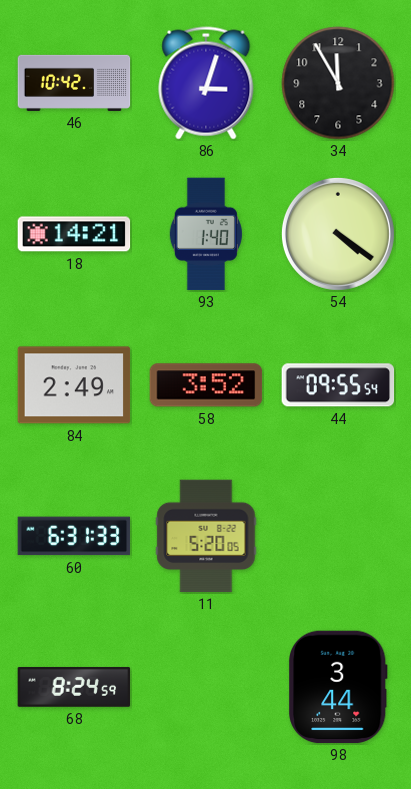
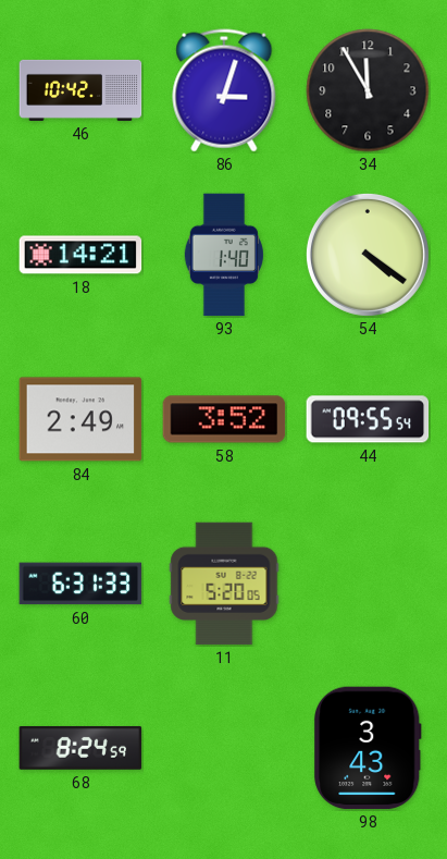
98: 3:44 -> 3:43 (369, 748)
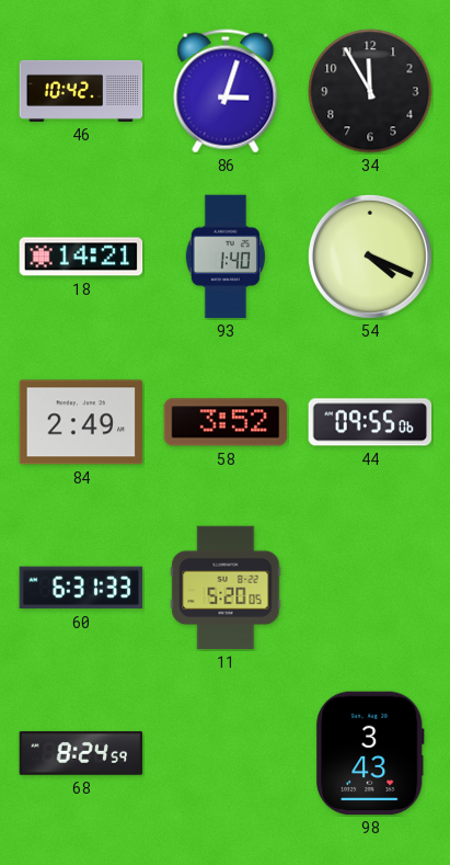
54: 4:21 -> 4:19 (370, 257)
44: 09:55:54 -> 09:55:06 (370, 422)
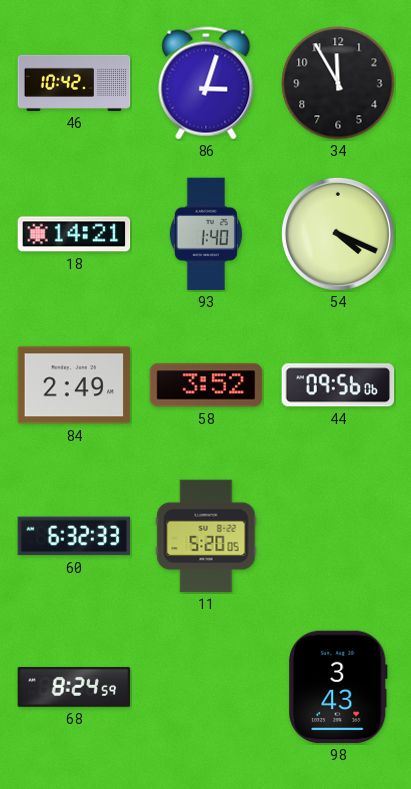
44: 09:55 -> 09:56 (338, 385)
60: 6:31 -> 6:32 (74, 536)
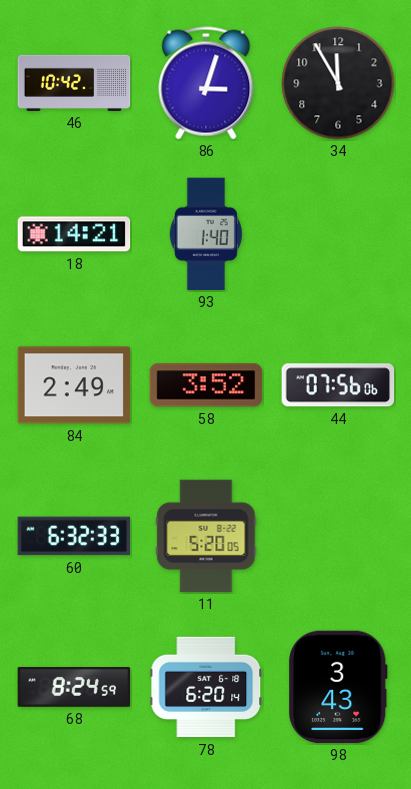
54: 4:19 -> none (338, 234)
44: 09:56 -> 07:56 (338, 385)
78: none -> 6:20 (206, 687)
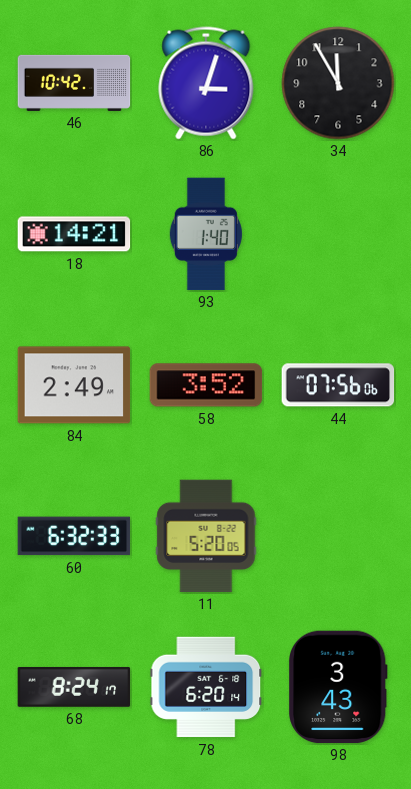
68: 8:24:59 -> 8:24:17 (74, 687)
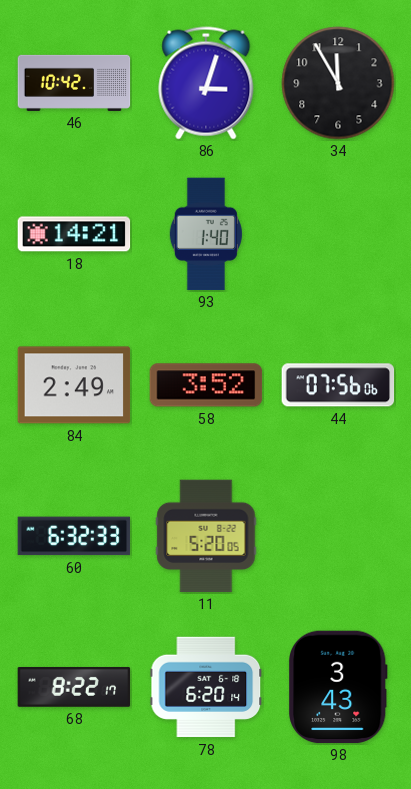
68: 8:24 -> 8:22 (74, 687)
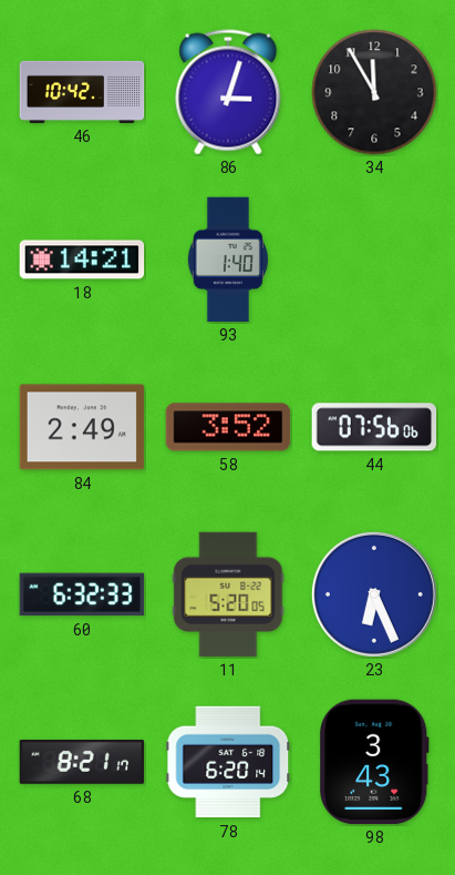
23: none -> 6:26 (374, 594)
68: 8:22 -> 8:21 (82, 762)
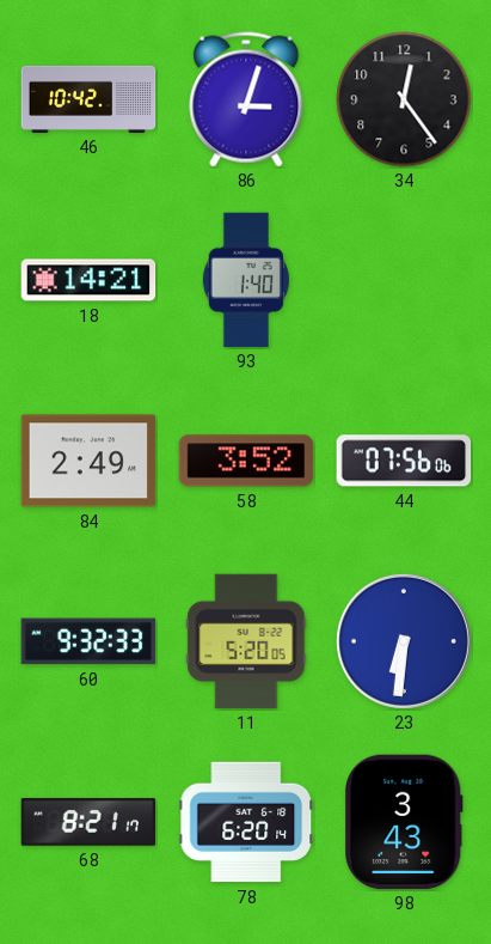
34: 11:55 -> 12:24 (404, 99)
60: 6:32 -> 9:32 (88, 641)
23: 6:26 -> 6:31 (404, 641)
